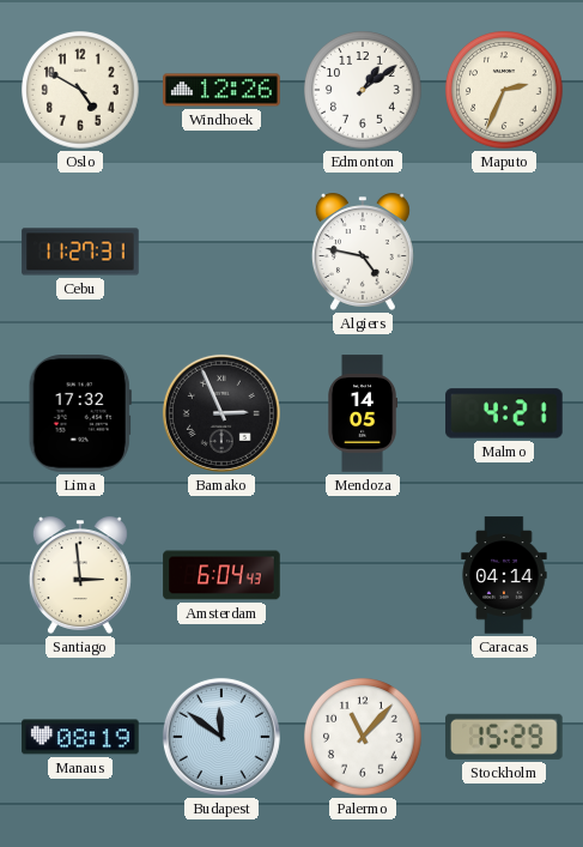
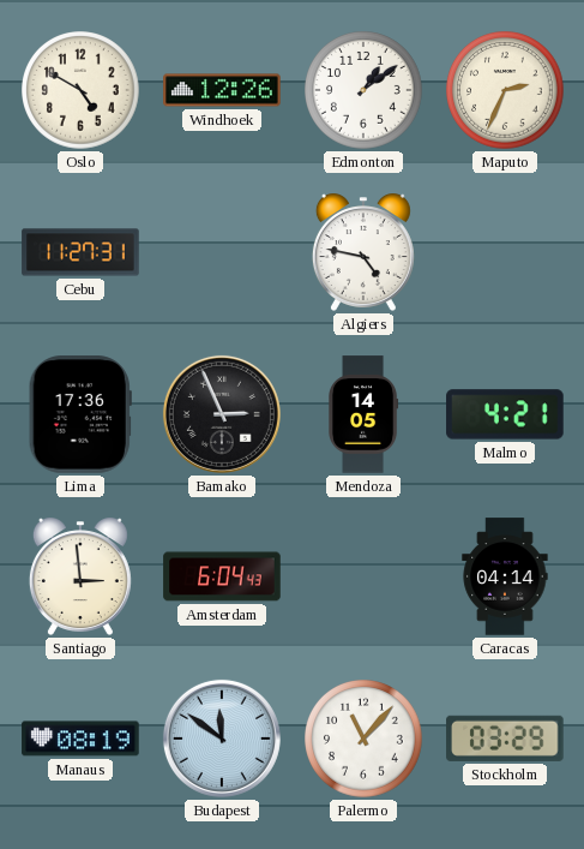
Lima: 17:32 -> 17:36 (80, 414)
Stockholm: 15:29 -> 03:29 (505, 739)
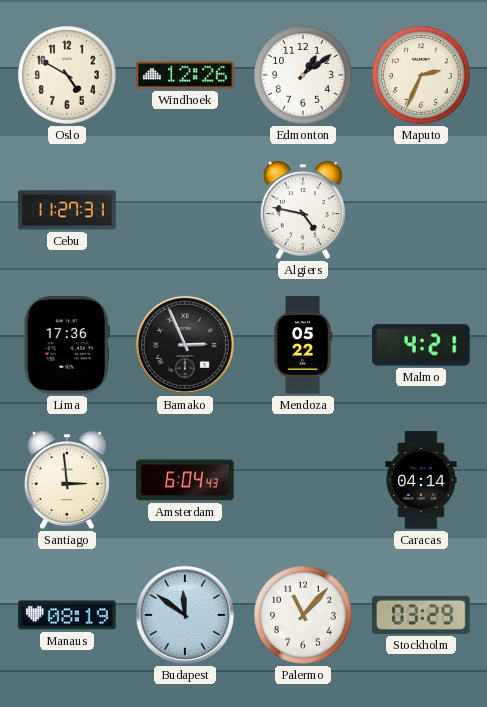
Mendoza: 14:05 -> 05:22 (304, 345)
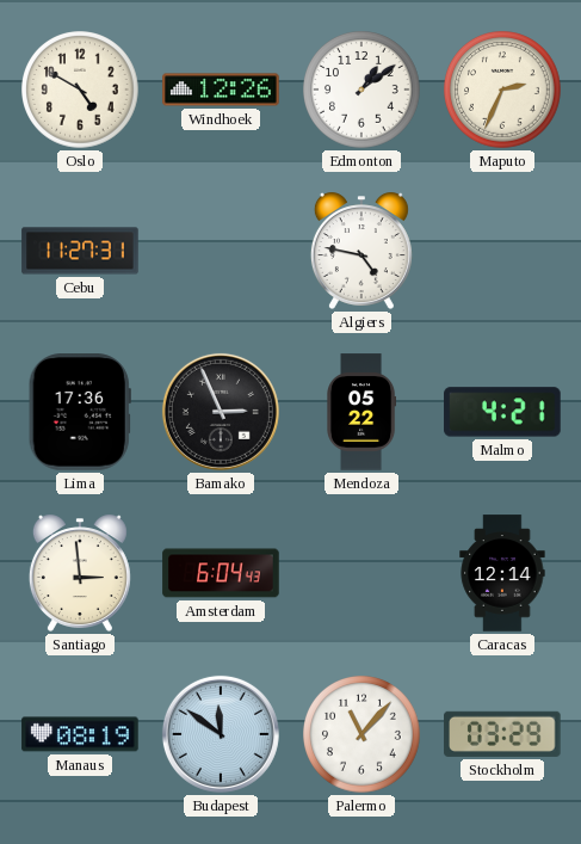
Caracas: 04:14 -> 12:14 (502, 573)
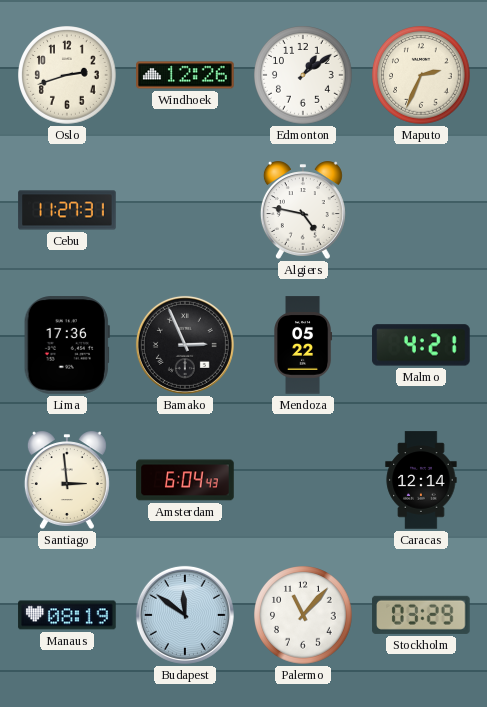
Oslo: 4:50 -> 2:42 (67, 75)
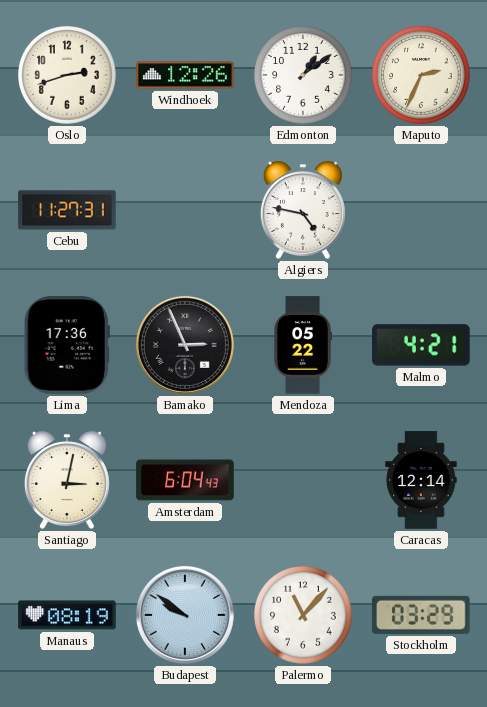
Santiago: 2:59 -> 3:02 (67, 480)
Budapest: 11:51 -> 9:51 (185, 615)
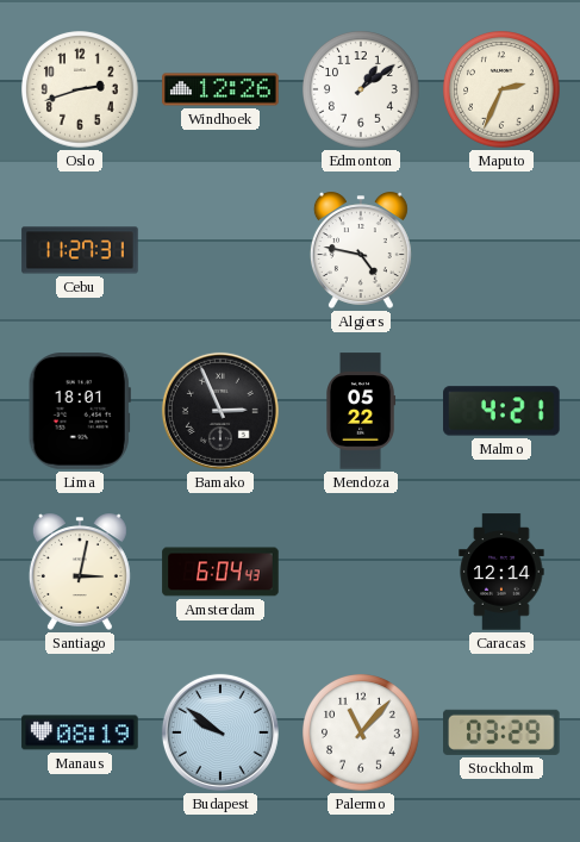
Lima: 17:36 -> 18:01 (80, 411)
